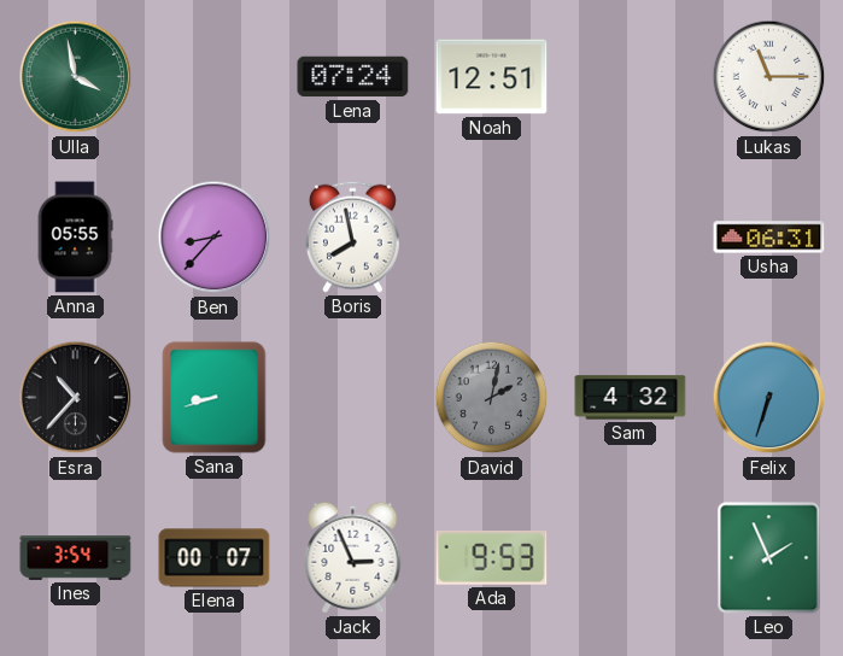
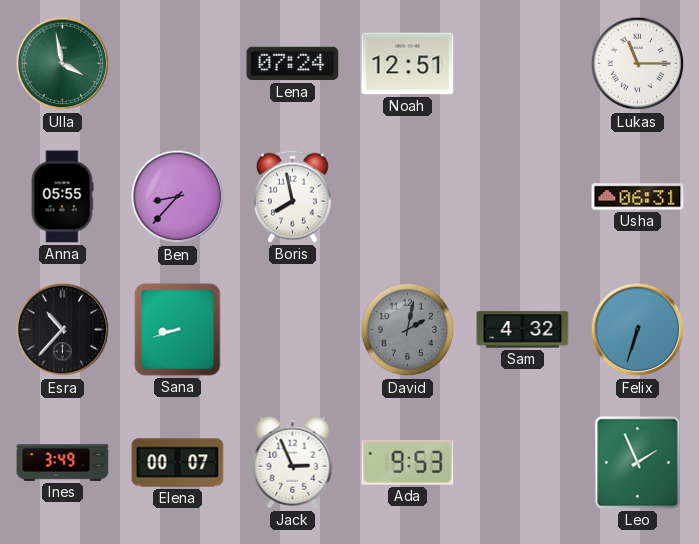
Ines: 3:54 -> 3:49 (63, 463)
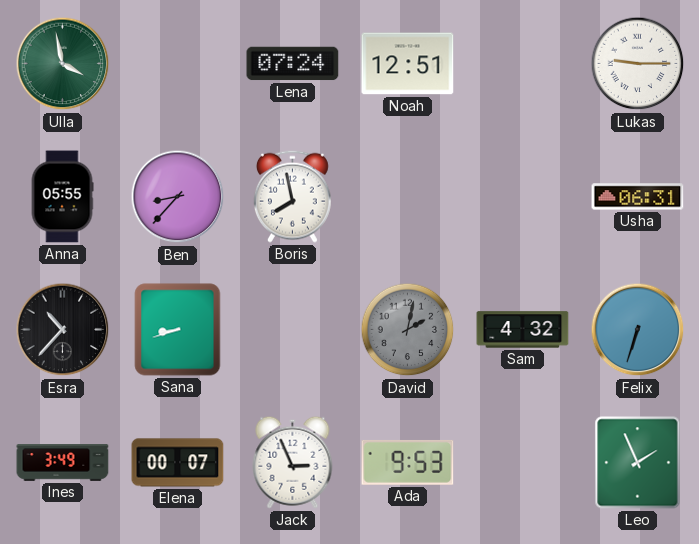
Lukas: 11:15 -> 9:15 (638, 64)
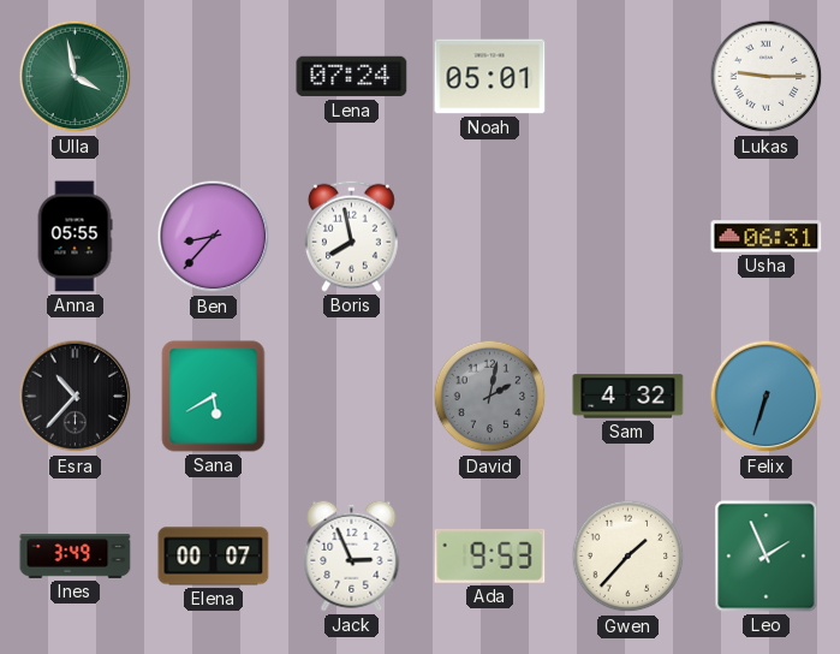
Noah: 12:51 -> 05:01 (490, 77)
Sana: 8:42 -> 5:40 (214, 397)
Gwen: none -> 1:37 (628, 557)
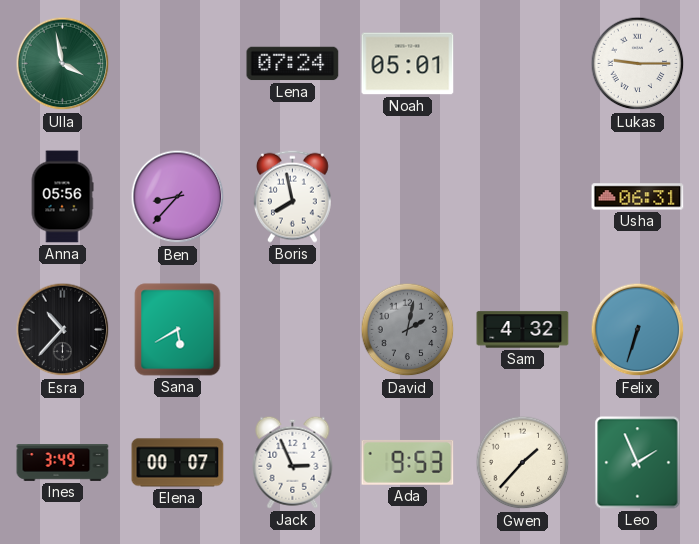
Anna: 05:55 -> 05:56 (62, 197)
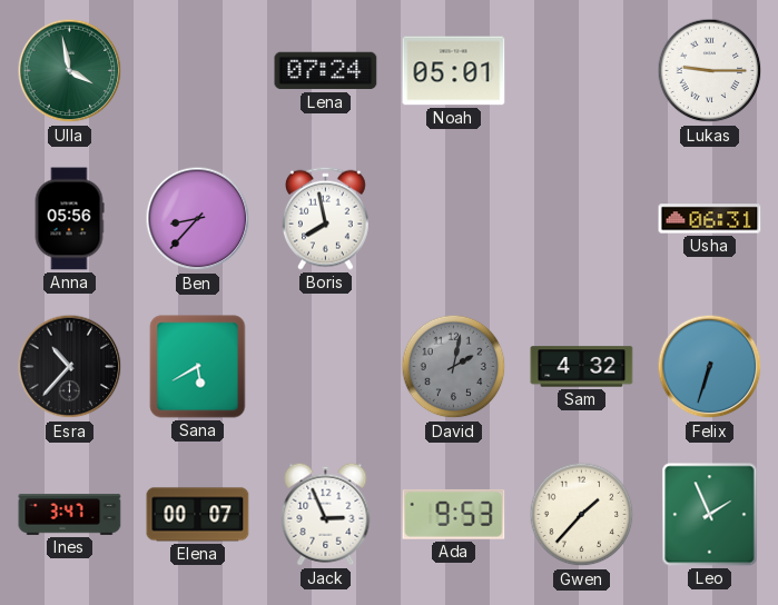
Ines: 3:49 -> 3:47 (70, 515)
